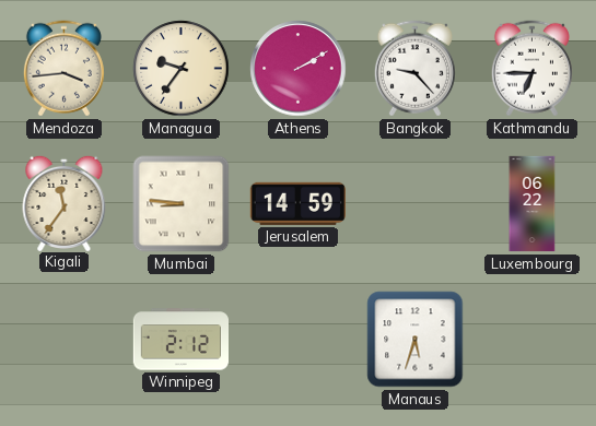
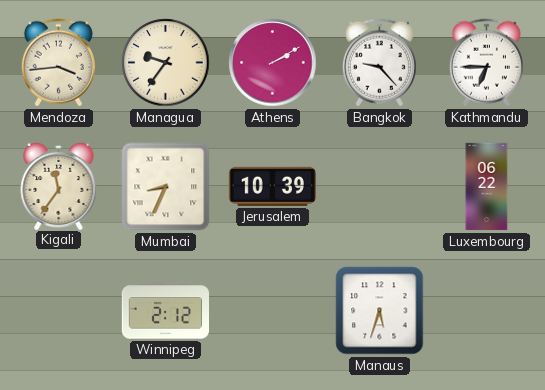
Mumbai: 8:46 -> 8:34 (166, 187)
Jerusalem: 14:59 -> 10:39 (272, 186)
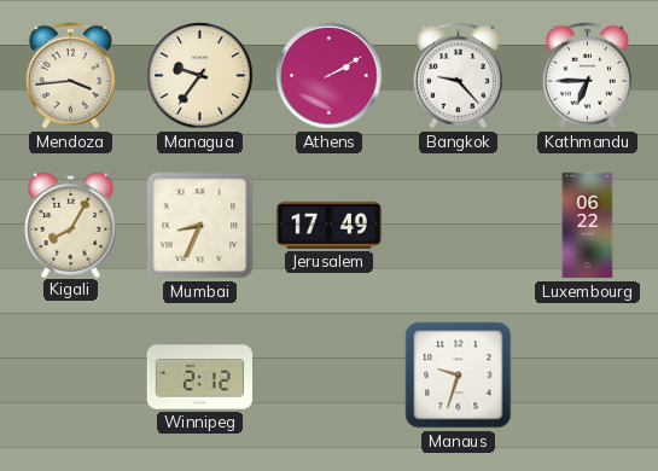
Kigali: 11:36 -> 8:05 (71, 223)
Jerusalem: 10:39 -> 17:49 (328, 225)
Manaus: 5:33 -> 9:33 (459, 376)
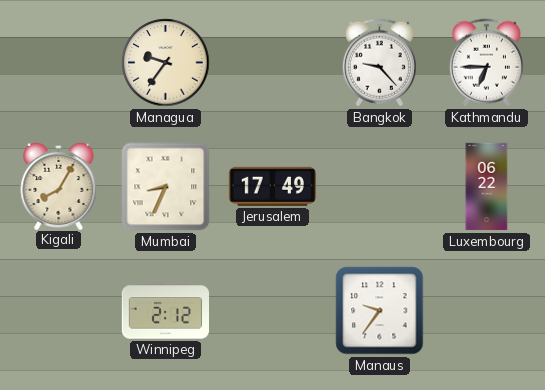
Mendoza: 3:44 -> none (70, 76)
Athens: 2:10 -> none (330, 76)
Manaus: 9:33 -> 9:36 (380, 311)
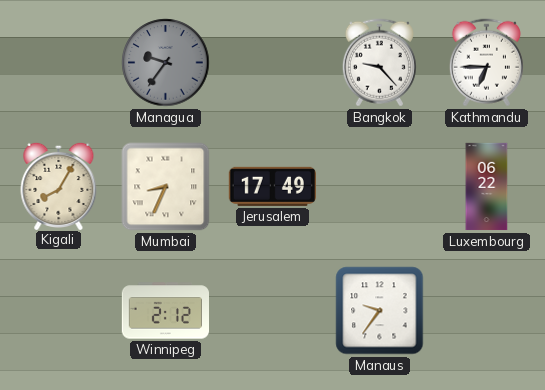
Managua dial: cream -> grey (166, 63)
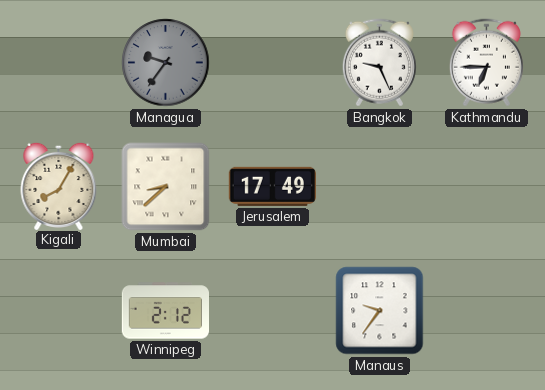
Bangkok: 9:23 -> 9:26 (379, 63)
Mumbai: 8:34 -> 8:38 (166, 187)
Luxembourg: 06:22 -> none (487, 187)
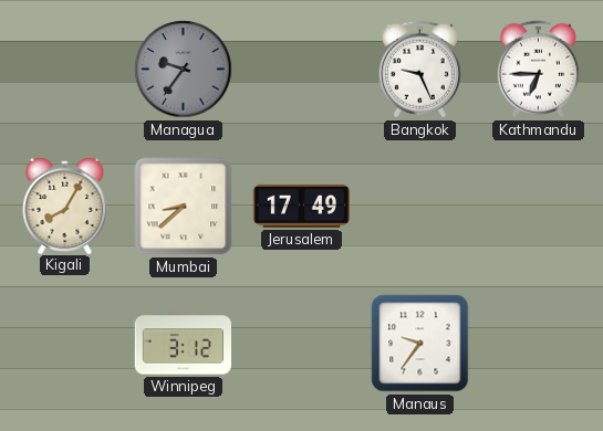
Winnipeg: 2:12 -> 3:12 (183, 344)
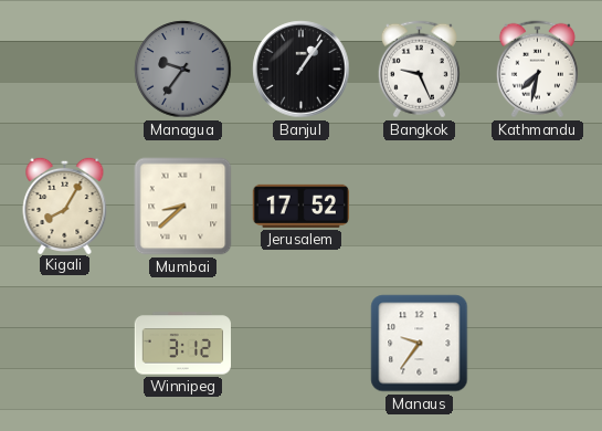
Banjul: none -> 1:06 (302, 70)
Kathmandu: 6:45 -> 7:32 (537, 70)
Jerusalem: 17:49 -> 17:52 (300, 206)
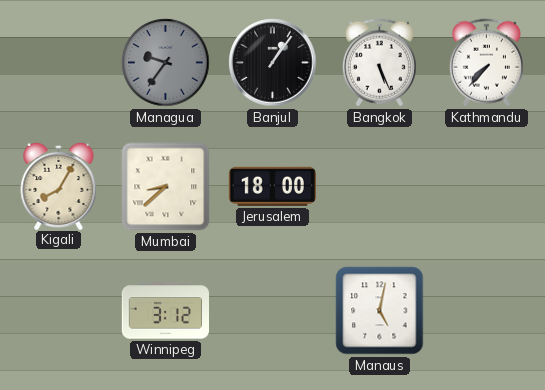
Bangkok: 9:26 -> 5:26 (379, 63)
Kathmandu: 7:32 -> 7:37 (486, 63)
Jerusalem: 17:52 -> 18:00 (272, 186)
Manaus: 9:36 -> 5:02 (380, 311)
